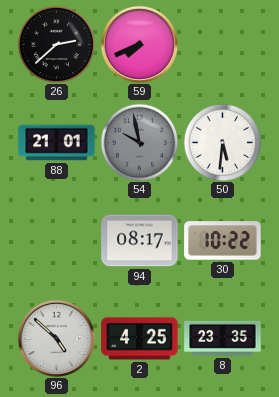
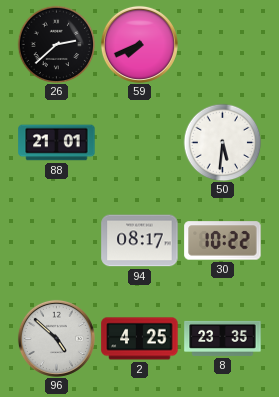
54: 9:58 -> none (139, 142)
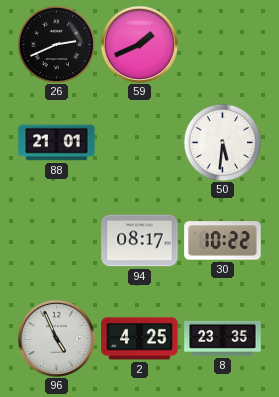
26: 2:38 -> 2:41 (56, 44)
59: 7:41 -> 1:41 (139, 44)
96: 4:52 -> 4:56 (56, 338)
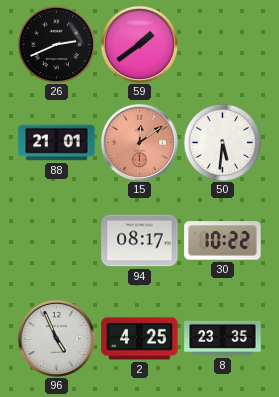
59: 1:41 -> 1:39 (139, 44)
15: none -> 12:09 (139, 142)
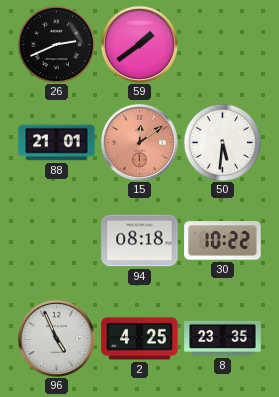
94: 08:17 -> 08:18 (140, 241)
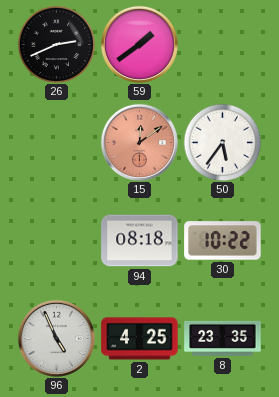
88: 21:01 -> none (57, 143)
50: 5:31 -> 5:36 (222, 142)
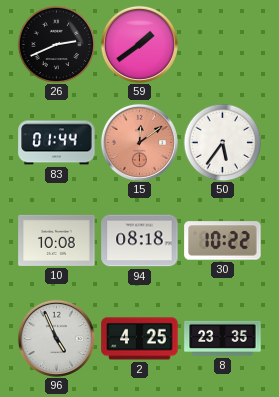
83: none -> 01:44 (57, 143)
10: none -> 10:08 (57, 240)
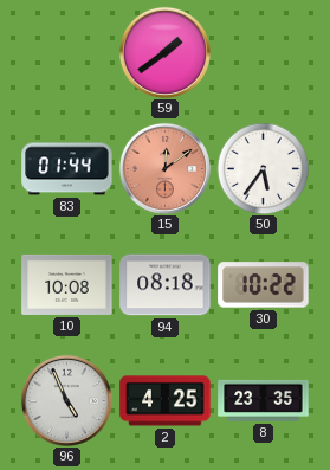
26: 2:41 -> none (56, 44)
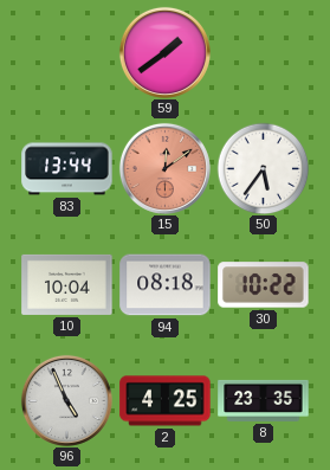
83: 01:44 -> 13:44 (67, 169)
10: 10:08 -> 10:04 (67, 284)
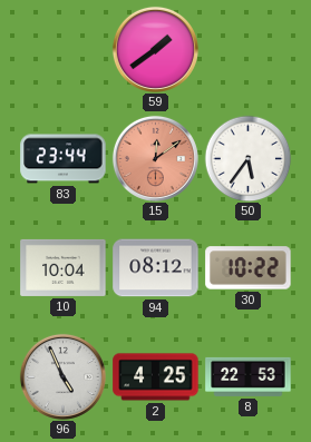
83: 13:44 -> 23:44 (64, 159)
94: 08:18 -> 08:12 (156, 268)
8: 23:35 -> 22:53 (249, 376)
